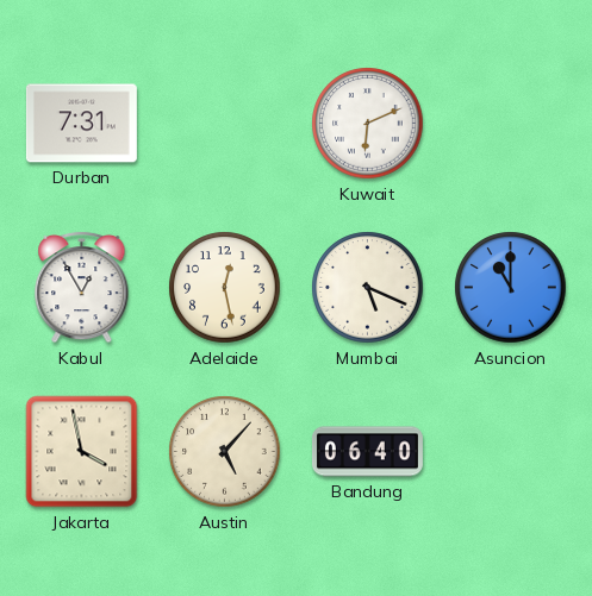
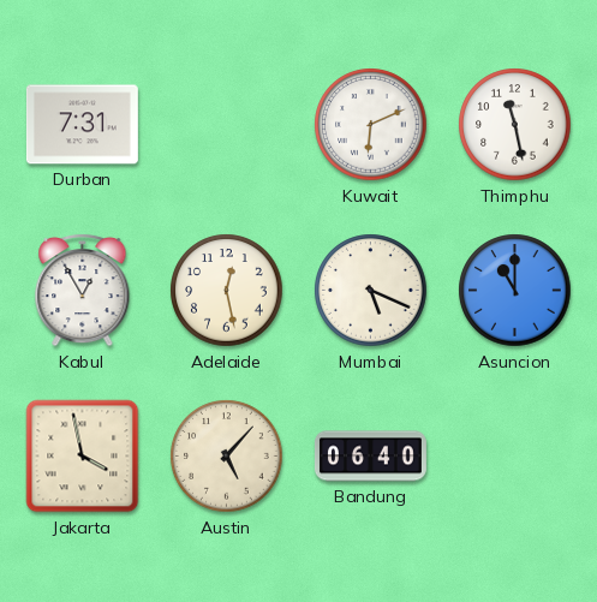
Thimphu: none -> 11:28 (515, 125)
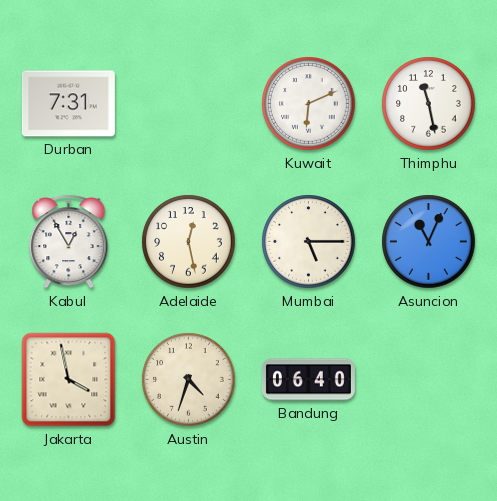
Mumbai: 5:19 -> 5:15 (309, 242)
Asuncion: 11:00 -> 11:04 (429, 242)
Austin: 5:07 -> 4:33 (189, 380)
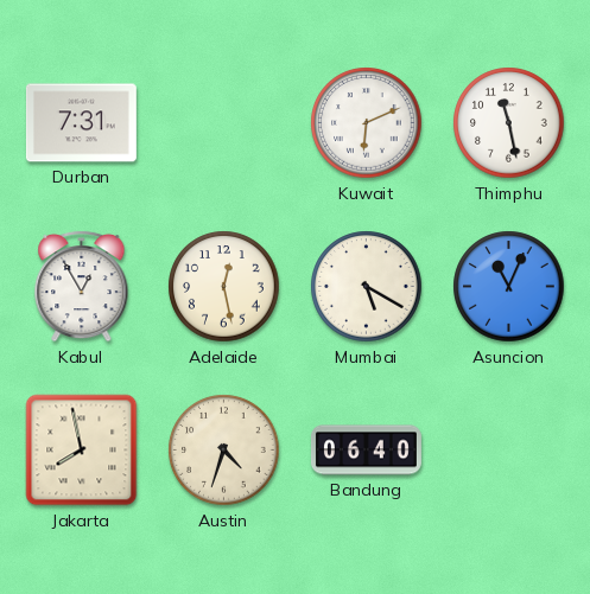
Mumbai: 5:15 -> 5:20 (367, 287)
Jakarta: 3:58 -> 7:58 (82, 451)
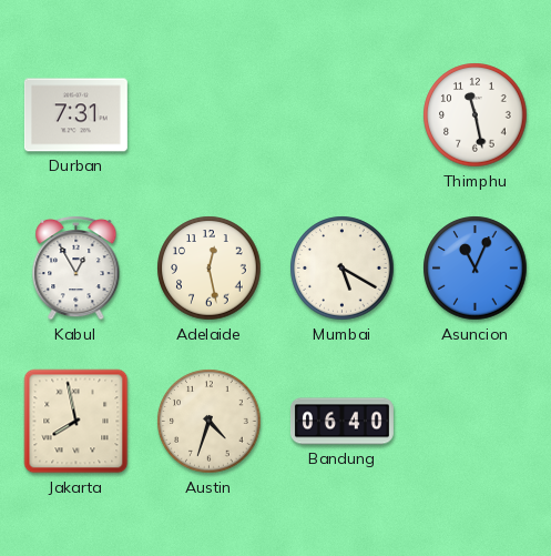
Kuwait: 6:11 -> none (367, 123)
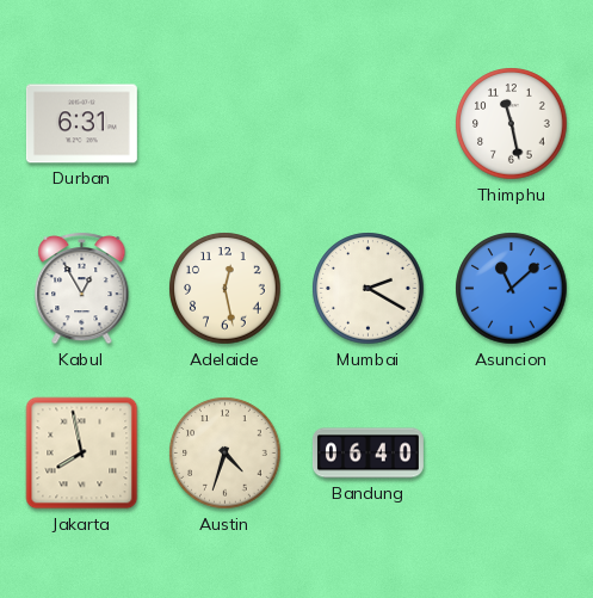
Durban: 7:31 -> 6:31 (81, 124)
Mumbai: 5:20 -> 2:20 (369, 289)
Asuncion: 11:04 -> 11:08 (512, 289)
